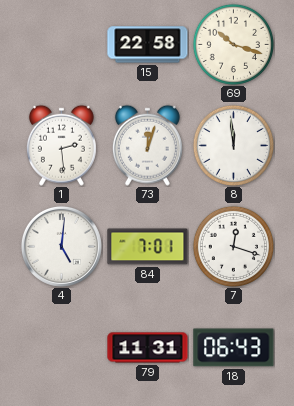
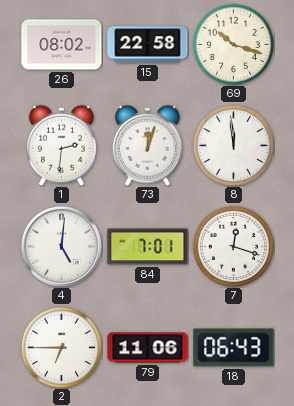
26: none -> 08:02 (62, 45)
1: 2:29 -> 2:31 (61, 145)
2: none -> 6:45 (61, 347)
79: 11:31 -> 11:06 (148, 348)
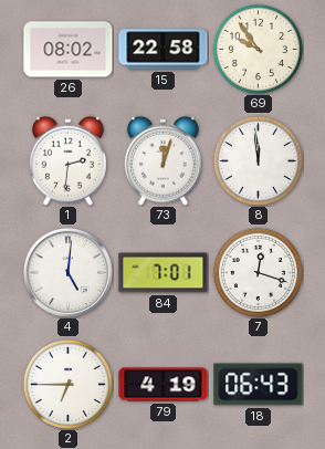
69: 10:18 -> 9:54 (258, 49)
79: 11:06 -> 4:19 (164, 385)
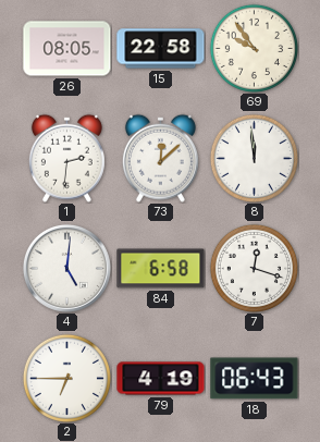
26: 08:02 -> 08:05 (67, 49)
73: 12:03 -> 12:08 (160, 158)
84: 7:01 -> 6:58 (161, 269)
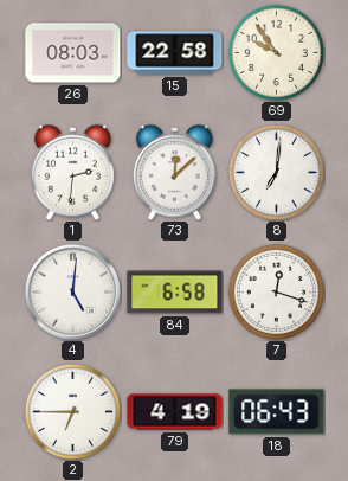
26: 08:05 -> 08:03 (73, 53)
8: 11:59 -> 7:01 (276, 172)
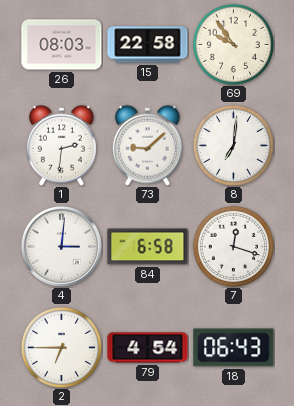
73: 12:08 -> 9:08 (147, 145)
4: 5:01 -> 3:01 (61, 246)
79: 4:19 -> 4:54 (148, 348)
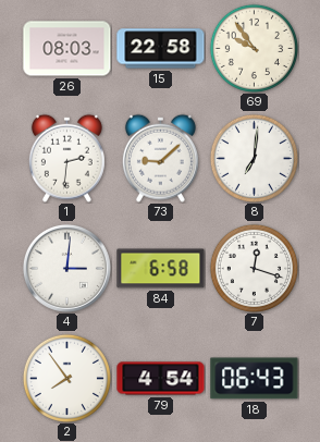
2: 6:45 -> 7:54 (66, 378)
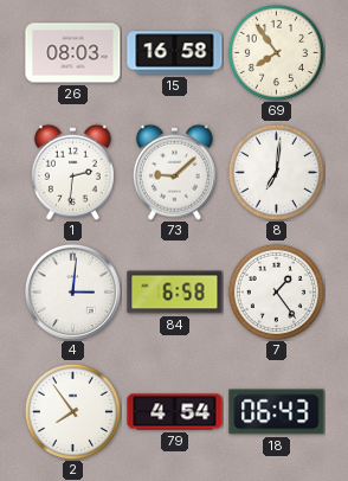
15: 22:58 -> 16:58 (175, 53)
69: 9:54 -> 7:54 (276, 52)
7: 12:18 -> 1:24 (276, 291)
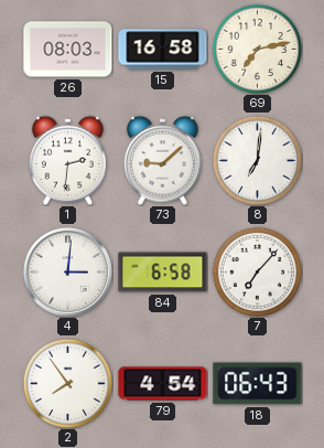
69: 7:54 -> 7:13 (257, 49)
7: 1:24 -> 7:07 (257, 271)
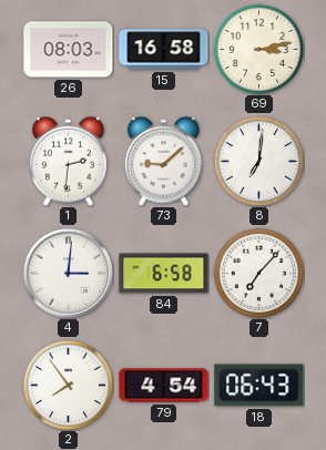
69: 7:13 -> 3:13 (258, 49)
